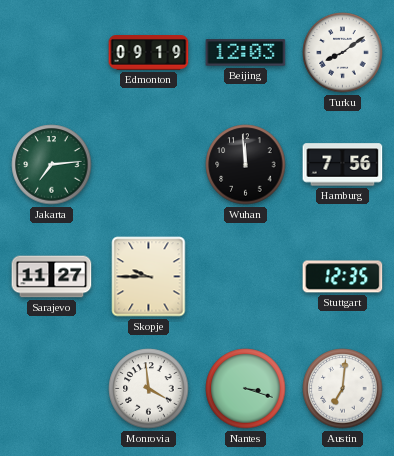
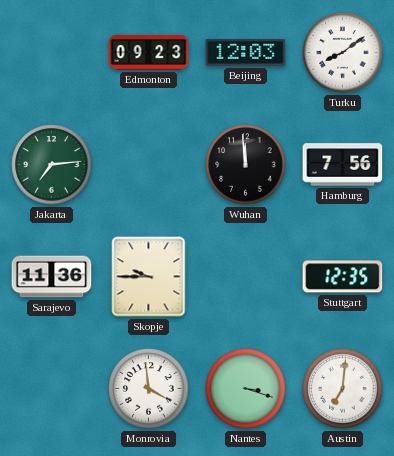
Edmonton: 09:19 -> 09:23 (149, 53)
Sarajevo: 11:27 -> 11:36 (52, 277)
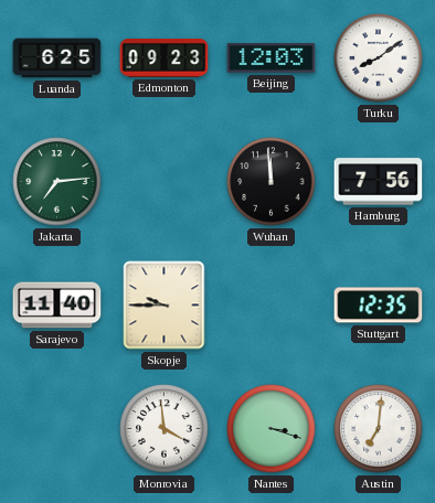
Luanda: none -> 6:25 (57, 58)
Sarajevo: 11:36 -> 11:40 (57, 306)
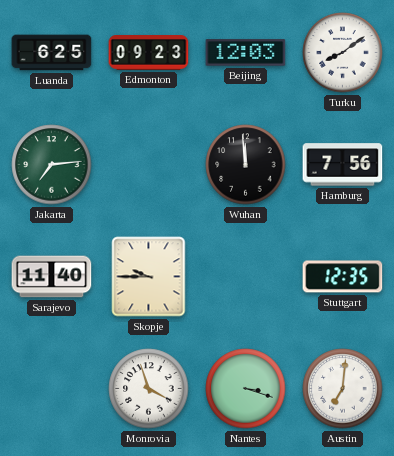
Monrovia: 3:59 -> 3:57 (149, 389)
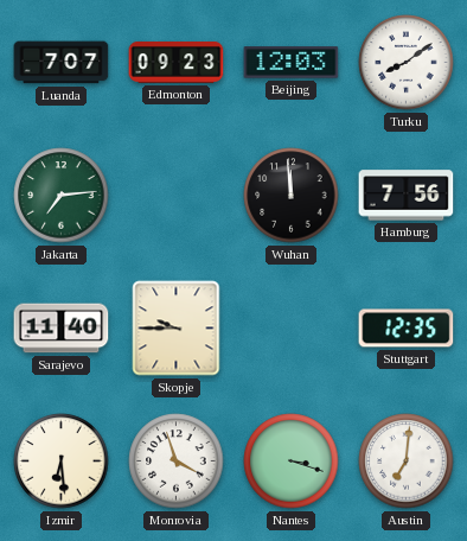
Luanda: 6:25 -> 7:07 (62, 63)
Izmir: none -> 6:29 (62, 462)
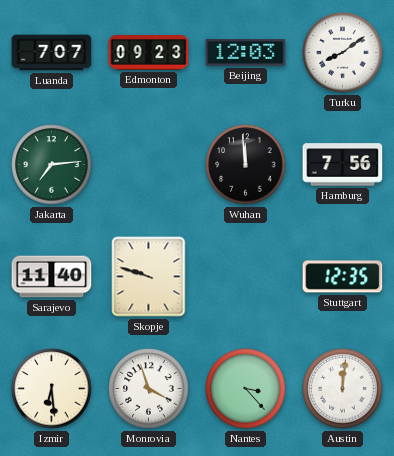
Skopje: 9:45 -> 9:48 (149, 277)
Nantes: 3:18 -> 3:23 (246, 389)
Austin: 7:01 -> 12:01 (343, 389)
